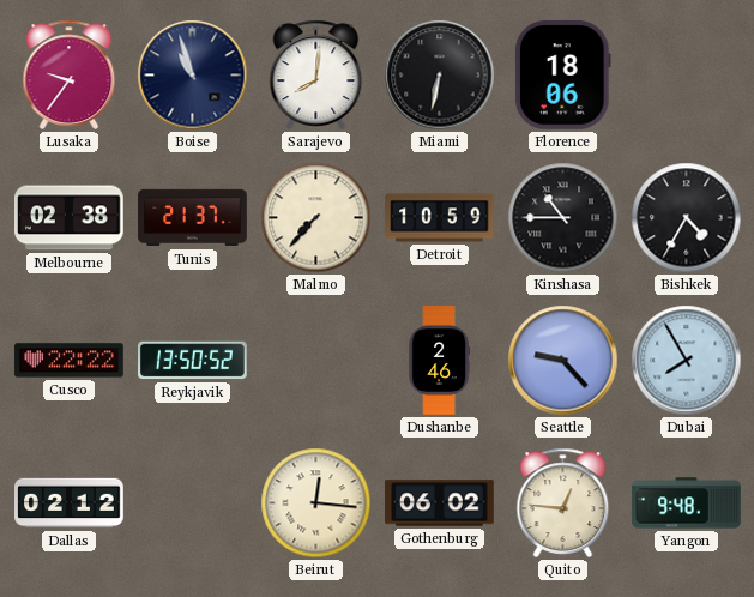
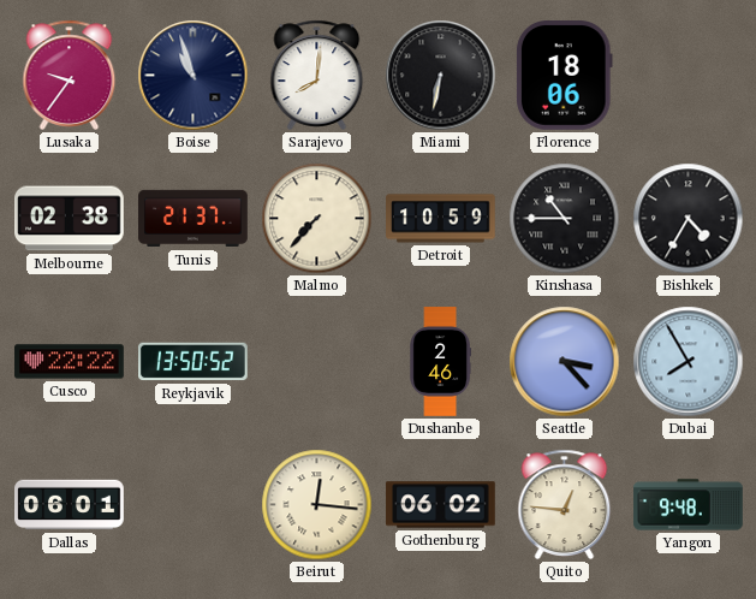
Seattle: 9:23 -> 3:23 (565, 362)
Dallas: 02:12 -> 06:01 (70, 505)
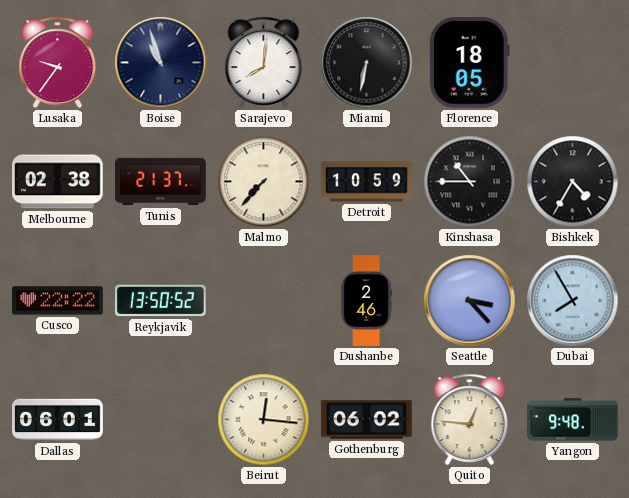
Florence: 18:06 -> 18:05 (469, 63)
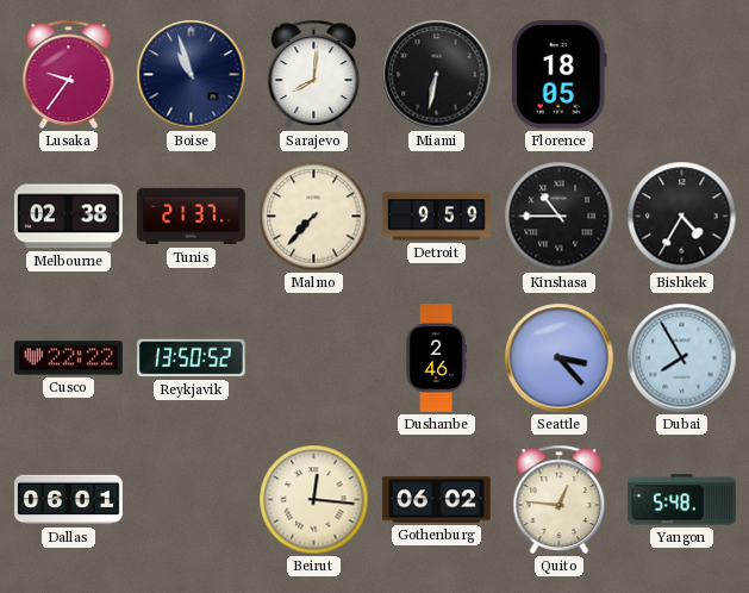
Detroit: 10:59 -> 9:59 (437, 217)
Yangon: 9:48 -> 5:48 (682, 500)
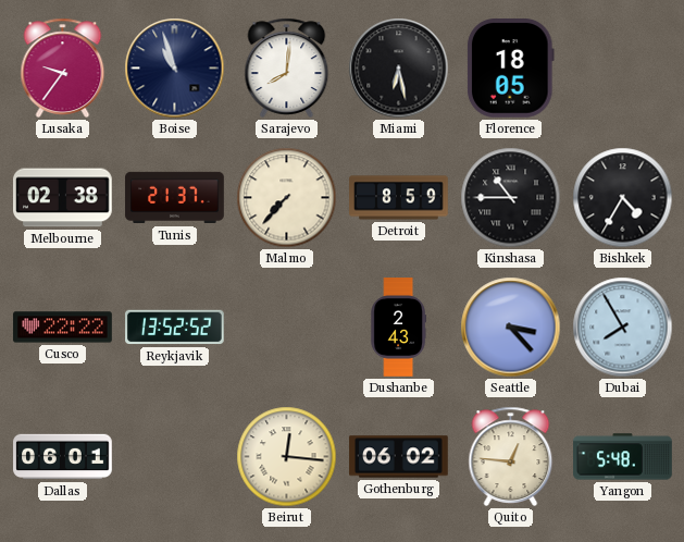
Miami: 6:32 -> 6:28 (399, 69)
Detroit: 9:59 -> 8:59 (399, 198)
Reykjavik: 13:50 -> 13:52 (175, 328)
Dushanbe: 2:46 -> 2:43 (398, 328)
